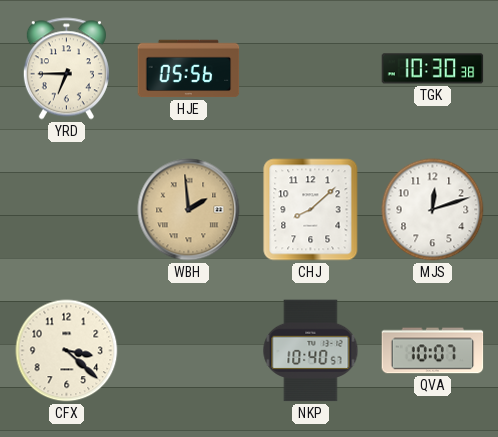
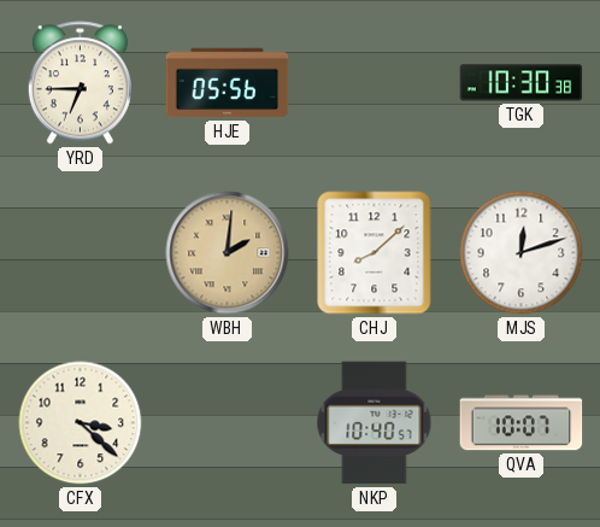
WBH: 1:59 -> 2:01 (228, 253)
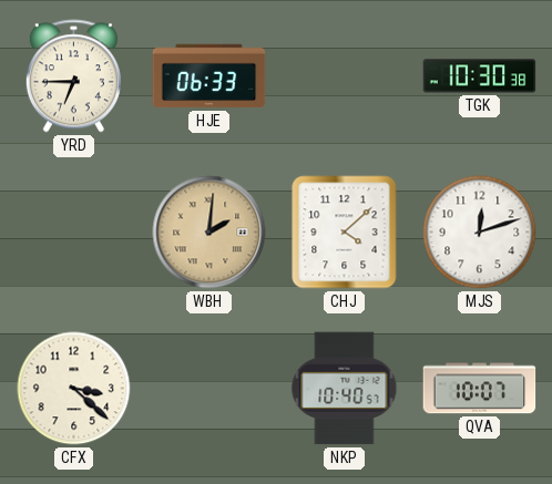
HJE: 05:56 -> 06:33 (209, 76)
CHJ: 8:08 -> 4:08 (345, 233)
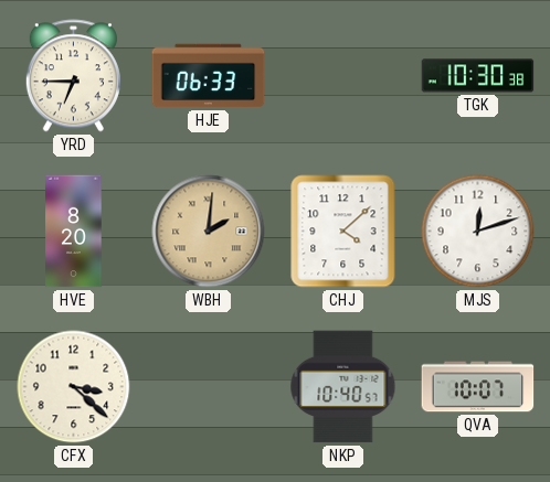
HVE: none -> 8:20 (74, 232)
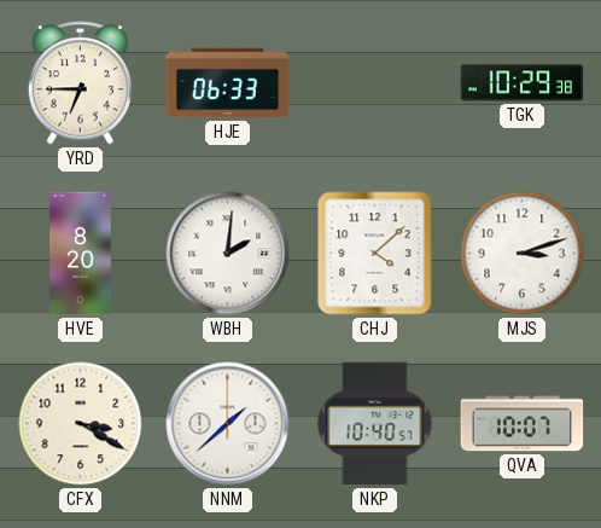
TGK: 10:30 -> 10:29 (523, 83)
WBH dial: champagne -> white (228, 254)
MJS: 12:12 -> 3:12 (523, 254)
CFX: 3:22 -> 3:20 (81, 424)
NNM: none -> 1:38 (228, 424)
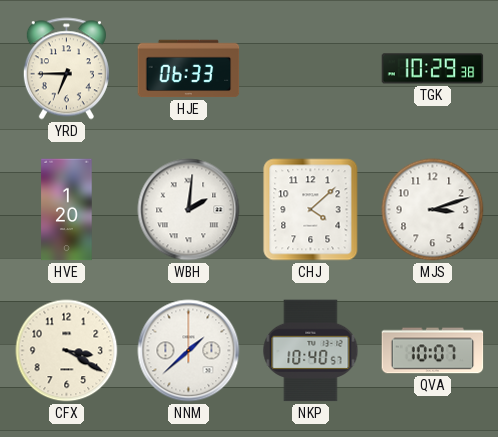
HVE: 8:20 -> 1:20 (67, 210)
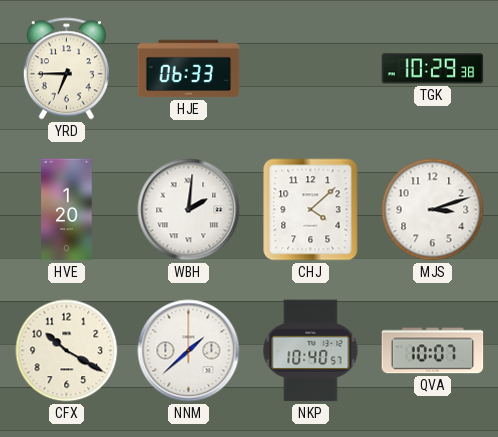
CFX: 3:20 -> 10:20 (67, 351)
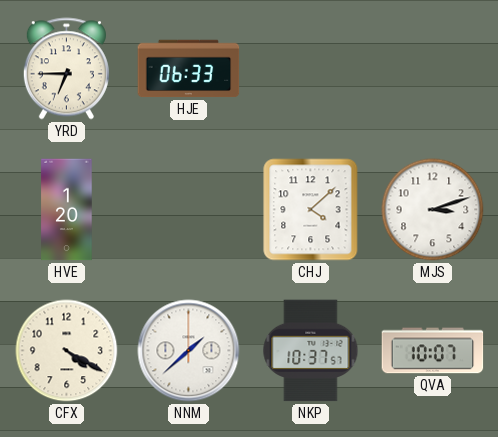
TGK: 10:29 -> none (433, 69)
WBH: 2:01 -> none (189, 210)
CFX: 10:20 -> 4:20 (67, 351)
NKP: 10:40 -> 10:37 (311, 351)
